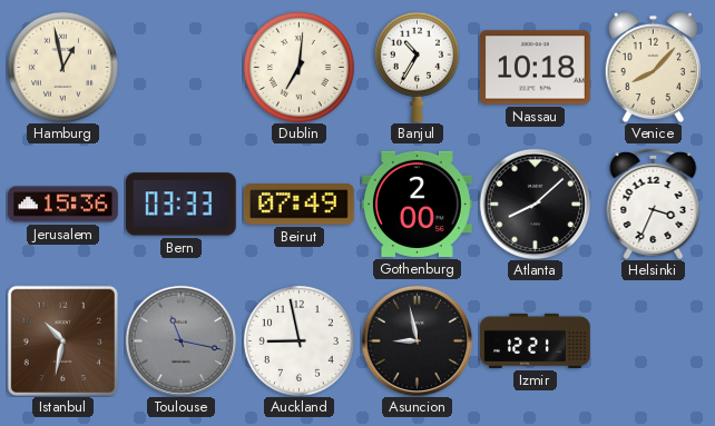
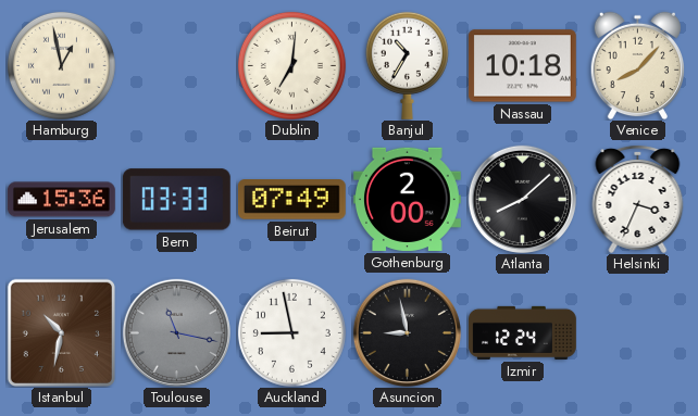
Izmir: 12:21 -> 12:24 (523, 332)
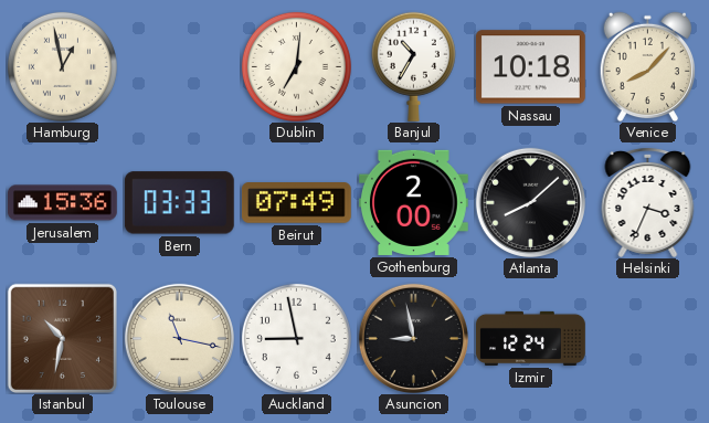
Toulouse dial: grey -> cream (179, 338)
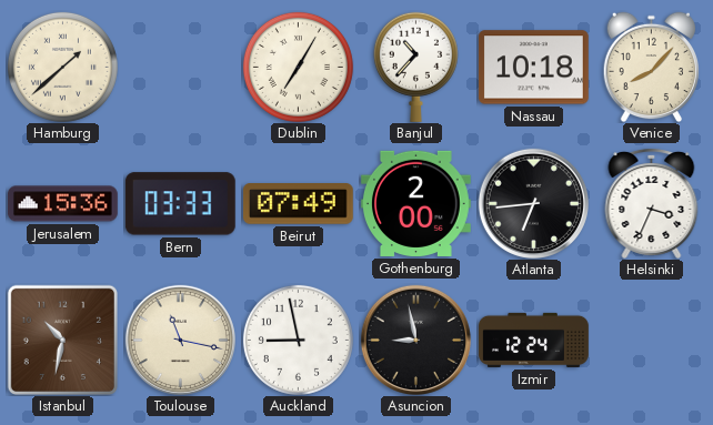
Hamburg: 12:58 -> 1:38 (62, 67)
Dublin: 7:01 -> 7:05 (298, 67)
Banjul: 10:35 -> 10:37 (415, 67)
Atlanta: 8:08 -> 6:44 (533, 203)
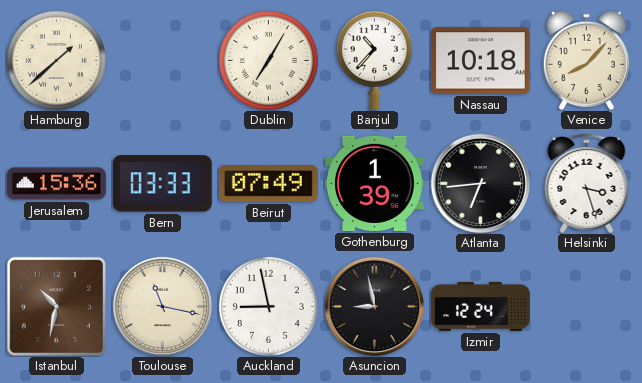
Gothenburg: 2:00 -> 1:39 (374, 183)
Helsinki: 3:34 -> 3:27 (587, 183)
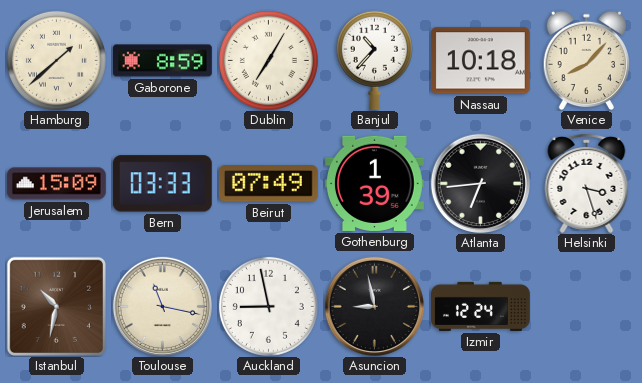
Gaborone: none -> 8:59 (163, 61)
Jerusalem: 15:36 -> 15:09 (57, 184)
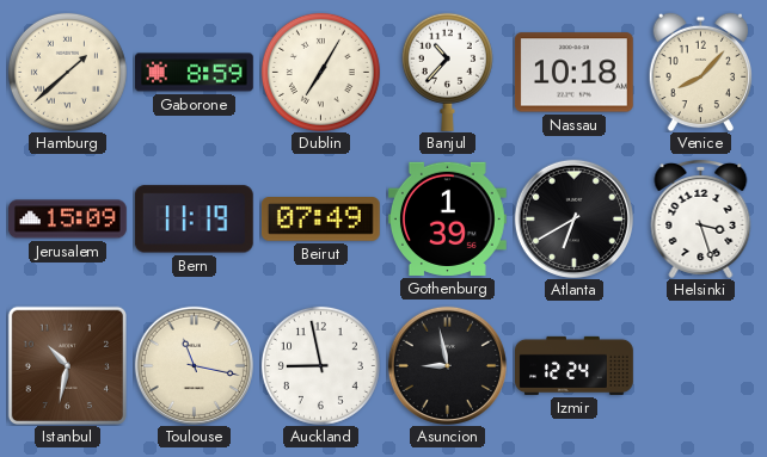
Bern: 03:33 -> 11:19 (194, 220)
Atlanta: 6:44 -> 6:40 (573, 218)
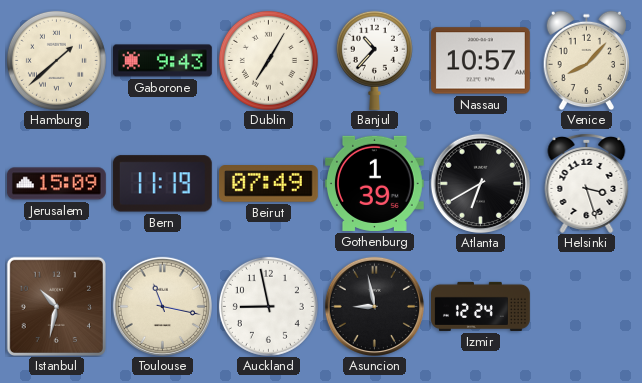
Gaborone: 8:59 -> 9:43 (163, 61)
Nassau: 10:18 -> 10:57 (480, 61)
